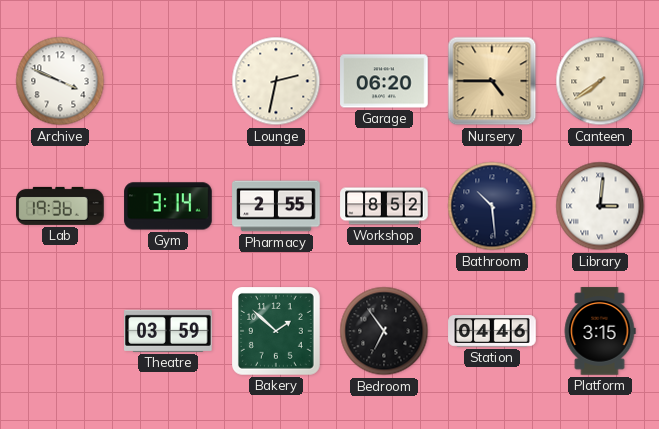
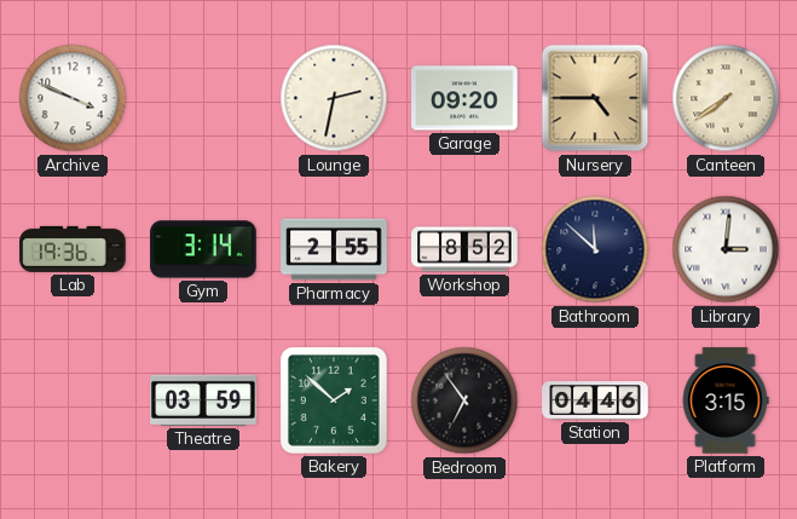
Garage: 06:20 -> 09:20 (464, 98)
Bathroom: 10:29 -> 11:52 (595, 249)
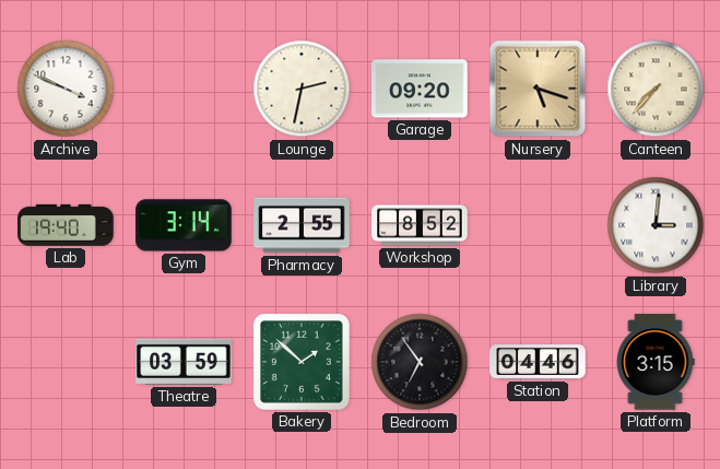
Nursery: 4:45 -> 5:18 (538, 89)
Canteen: 7:39 -> 7:37 (656, 89)
Lab: 19:36 -> 19:40 (66, 225)
Bathroom: 11:52 -> none (595, 249)
